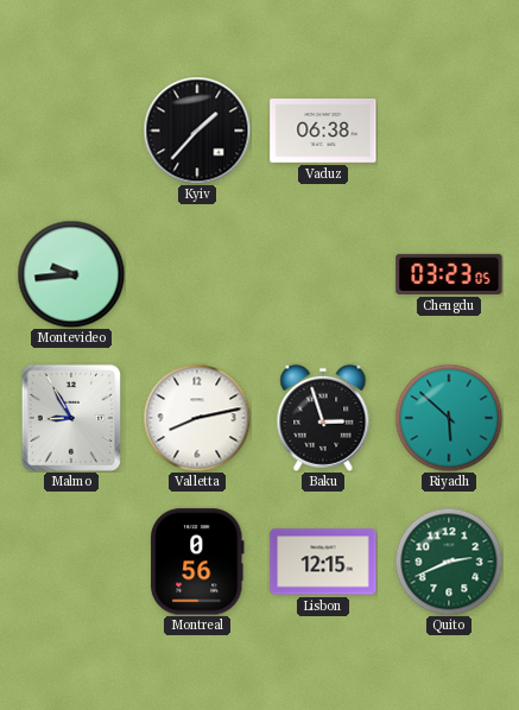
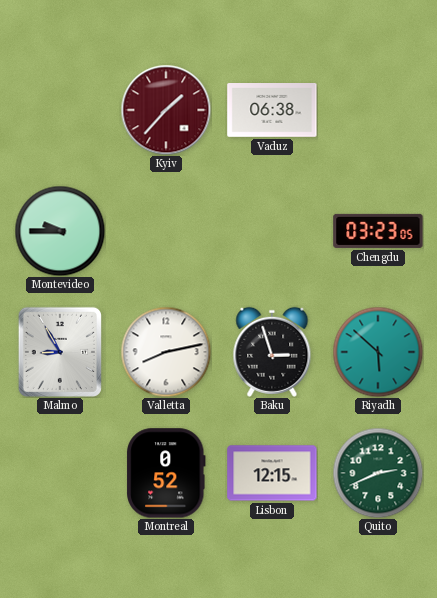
Kyiv dial: black -> burgundy (166, 110)
Montevideo: 9:44 -> 9:45 (60, 231)
Montreal: 0:56 -> 0:52 (167, 473)
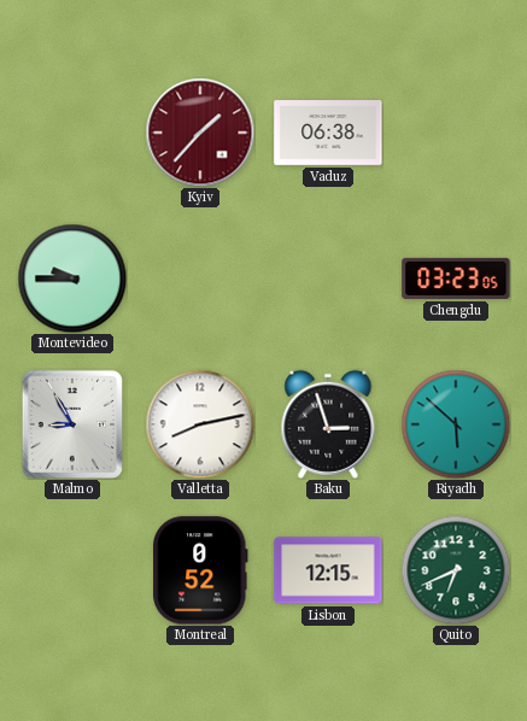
Quito: 2:41 -> 6:41 (456, 570)
